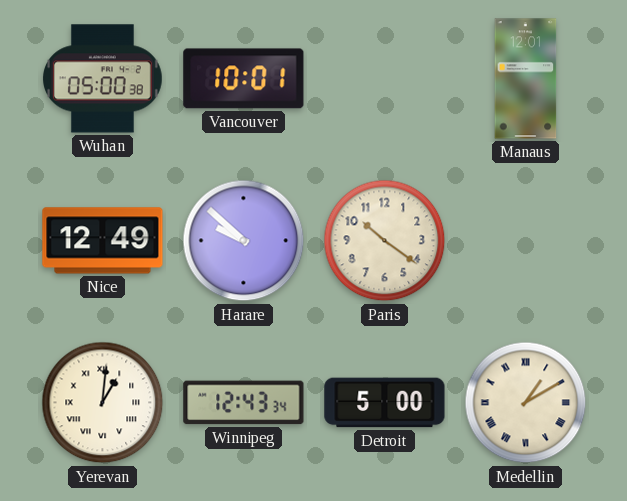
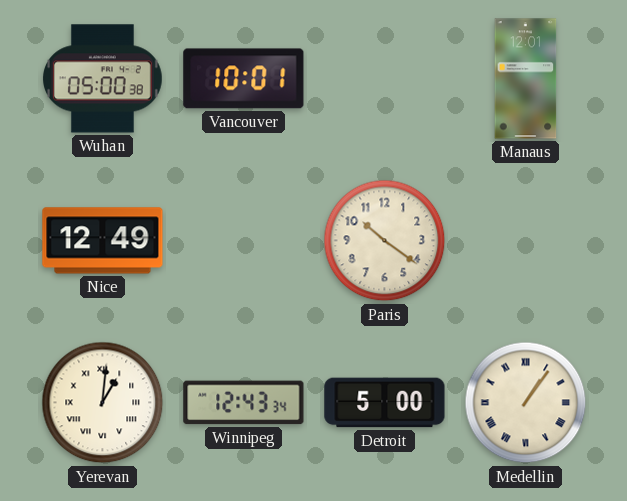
Harare: 9:52 -> none (244, 241)
Medellin: 1:10 -> 1:06 (526, 403)
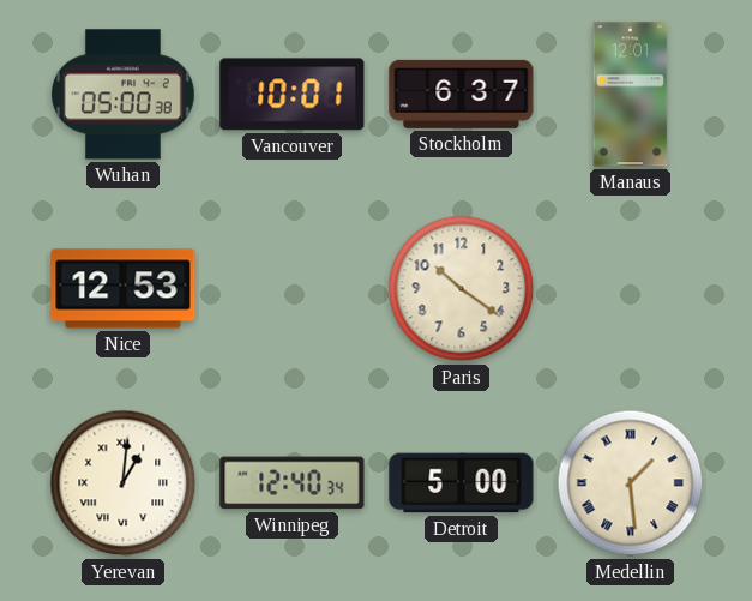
Stockholm: none -> 6:37 (462, 94)
Nice: 12:49 -> 12:53 (124, 289)
Winnipeg: 12:43 -> 12:40 (293, 483)
Medellin: 1:06 -> 1:29 (631, 483)
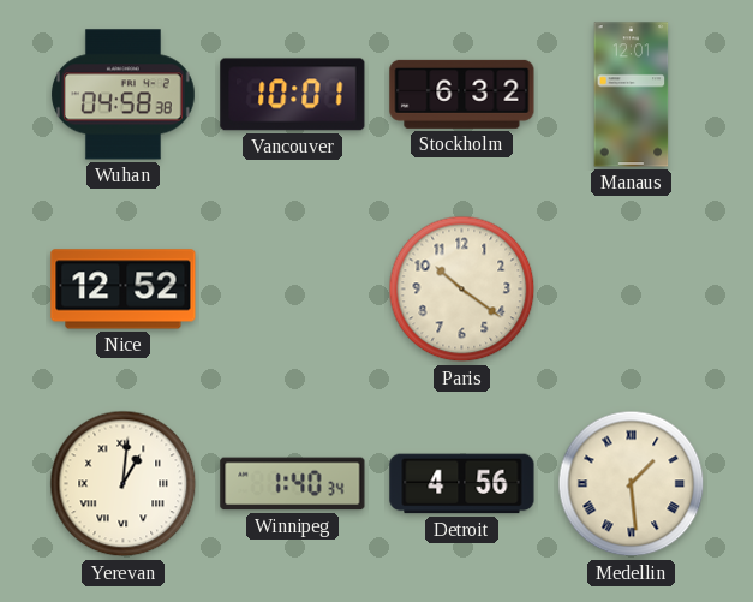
Wuhan: 05:00 -> 04:58 (124, 95)
Stockholm: 6:37 -> 6:32 (462, 94)
Nice: 12:53 -> 12:52 (124, 290)
Winnipeg: 12:40 -> 1:40 (293, 484)
Detroit: 5:00 -> 4:56 (462, 484)
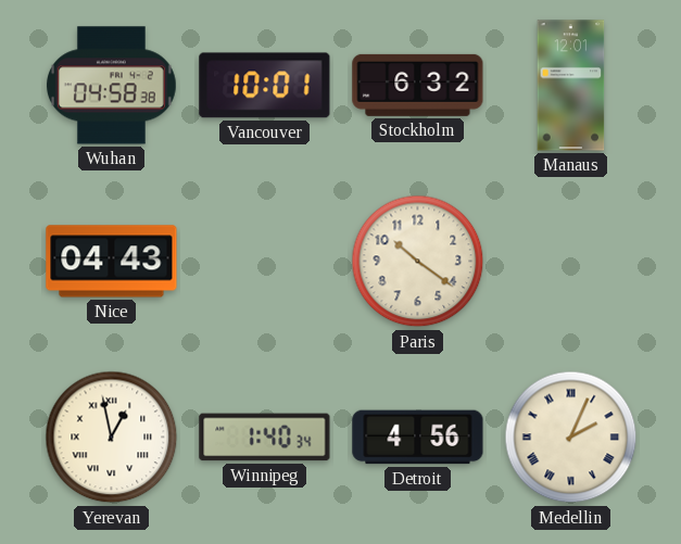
Nice: 12:52 -> 04:43 (112, 262)
Yerevan: 1:01 -> 12:58 (112, 438)
Medellin: 1:29 -> 2:04 (571, 438)
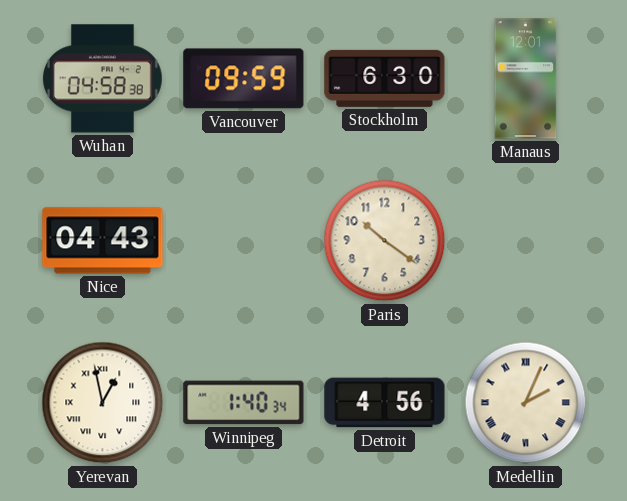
Vancouver: 10:01 -> 09:59 (244, 79)
Stockholm: 6:32 -> 6:30 (385, 78)
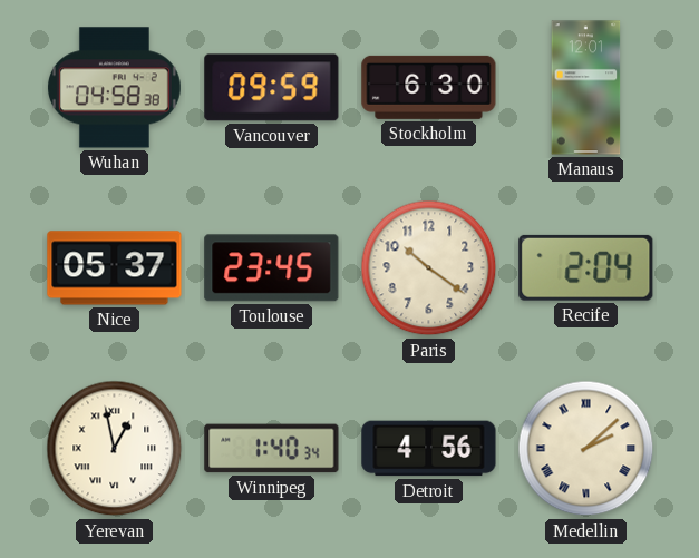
Nice: 04:43 -> 05:37 (115, 268)
Toulouse: none -> 23:45 (272, 268)
Recife: none -> 2:04 (586, 267)
Medellin: 2:04 -> 2:08 (586, 449)
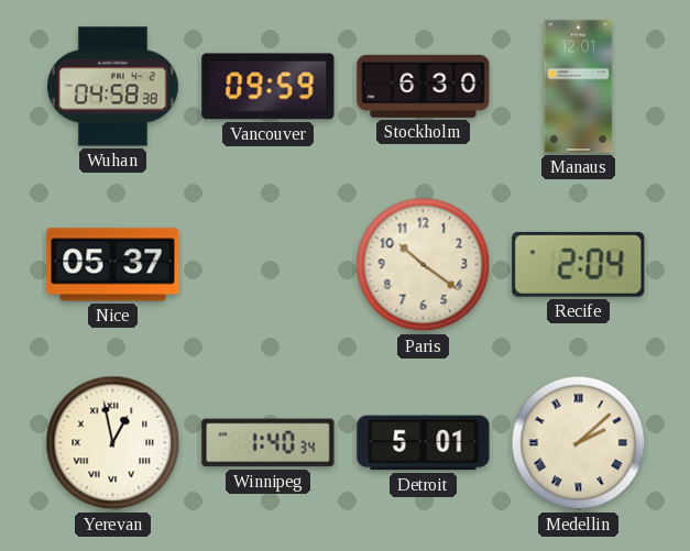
Toulouse: 23:45 -> none (272, 268)
Detroit: 4:56 -> 5:01 (424, 443)
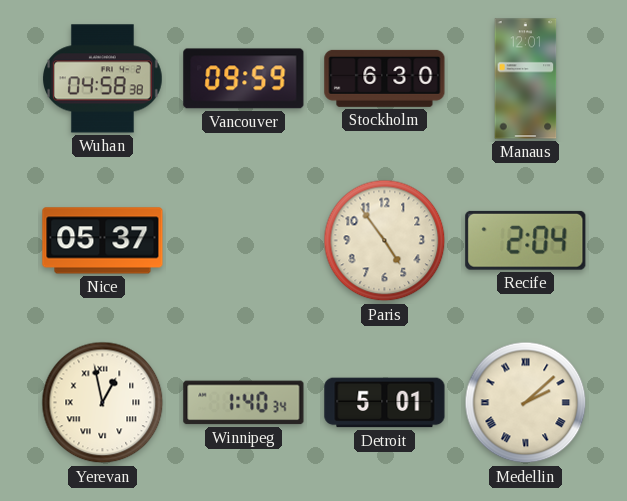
Paris: 10:21 -> 4:54 (385, 241)
